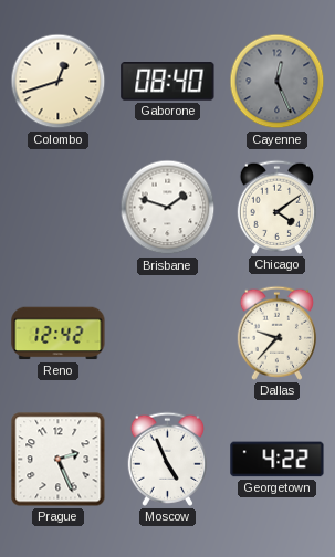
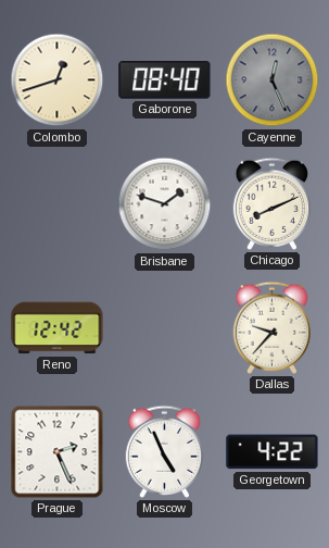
Chicago: 4:09 -> 8:11 (271, 203)
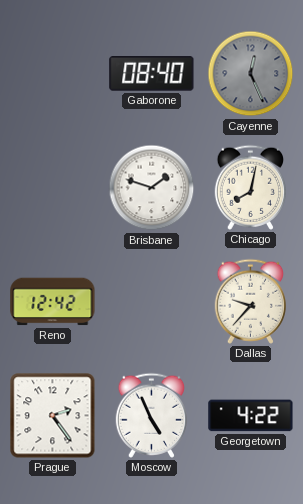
Colombo: 12:42 -> none (58, 80)
Chicago: 8:11 -> 8:02 (250, 187)
Prague: 2:26 -> 2:24 (53, 416)
